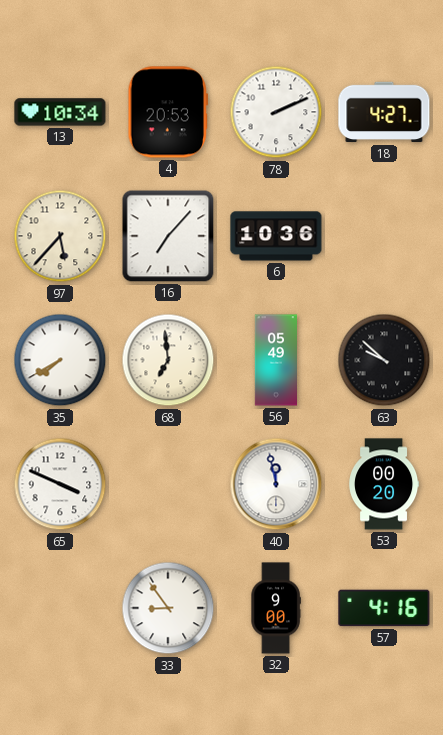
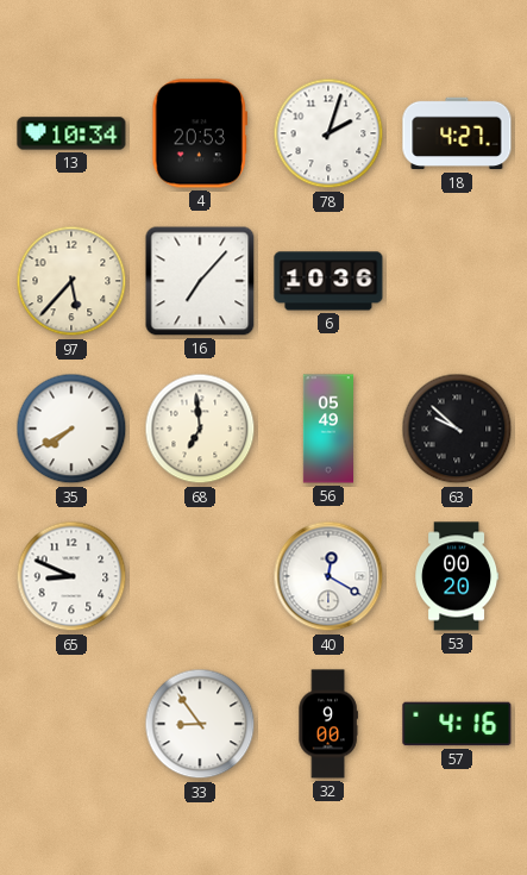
78: 2:11 -> 2:03 (328, 133)
65: 3:49 -> 8:49 (71, 576)
40: 11:58 -> 12:20 (328, 576)
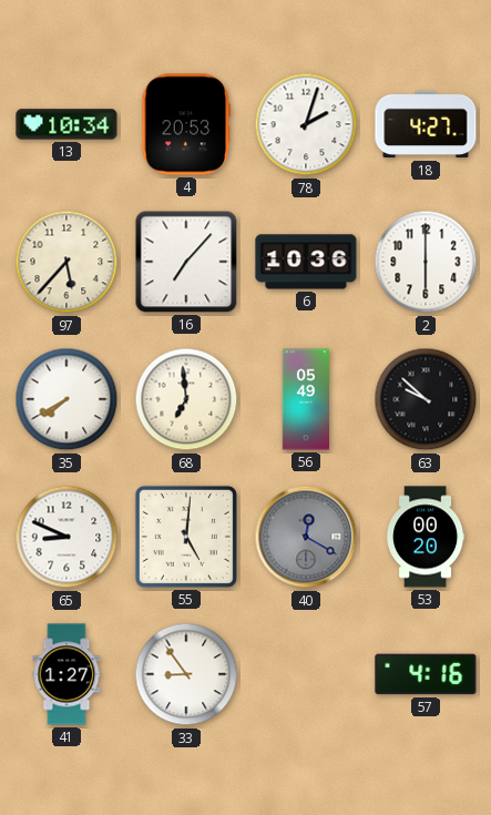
2: none -> 6:00 (426, 262)
55: none -> 5:01 (186, 537)
40 dial: white -> grey (306, 537)
41: none -> 1:27 (67, 674)
32: 9:00 -> none (328, 724)
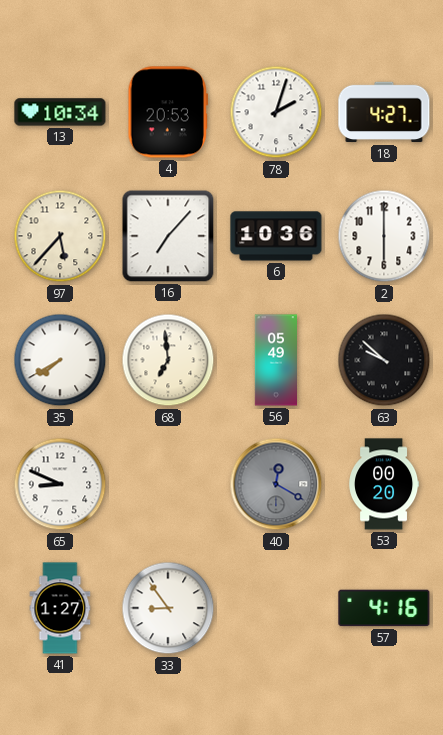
55: 5:01 -> none (186, 537)
